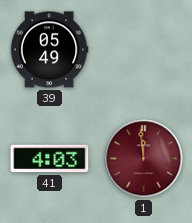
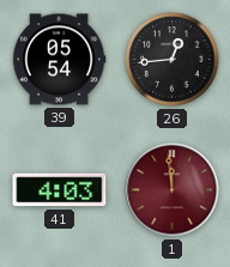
39: 05:49 -> 05:54 (59, 60)
26: none -> 12:44 (172, 60)
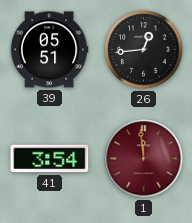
39: 05:54 -> 05:51 (49, 50)
41: 4:03 -> 3:54 (50, 159)
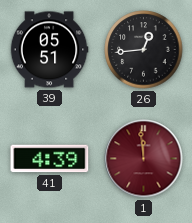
41: 3:54 -> 4:39 (50, 159)
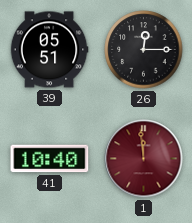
26: 12:44 -> 12:15 (144, 50)
41: 4:39 -> 10:40 (50, 159)
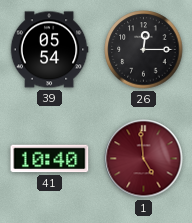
39: 05:51 -> 05:54 (49, 50)
1: 11:59 -> 4:59 (144, 159)
